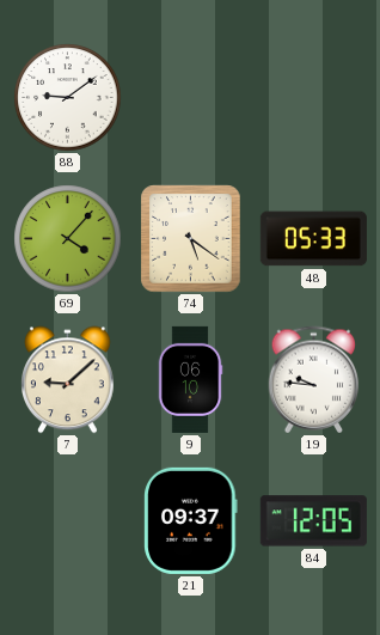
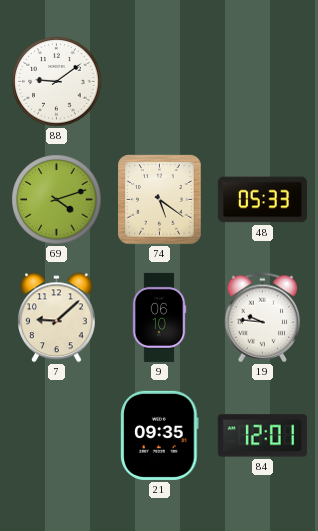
69: 4:07 -> 4:12 (57, 200)
21: 09:37 -> 09:35 (160, 435)
84: 12:05 -> 12:01 (262, 436)
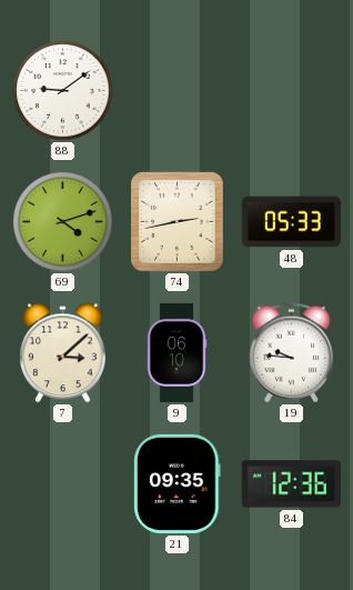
74: 5:21 -> 2:43 (178, 222)
7: 9:08 -> 3:08 (63, 353)
84: 12:01 -> 12:36 (291, 484)
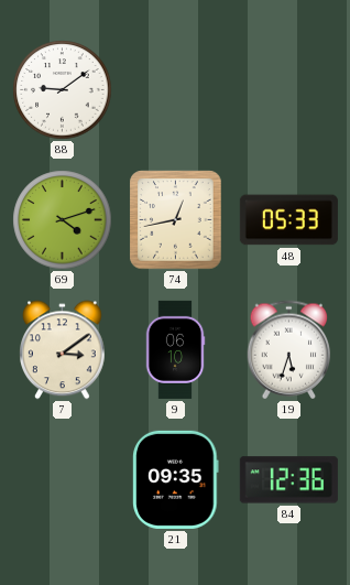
74: 2:43 -> 12:43 (176, 220)
7: 3:08 -> 3:09 (63, 350)
19: 9:46 -> 5:33 (289, 350)
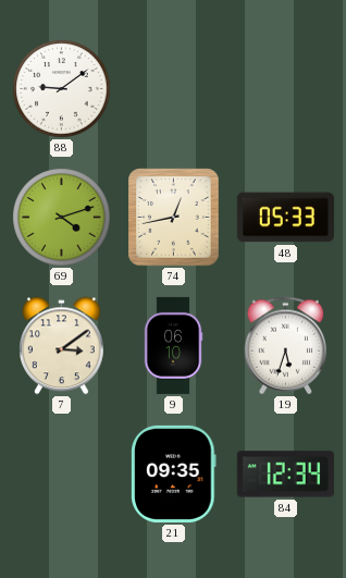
84: 12:36 -> 12:34 (285, 475)
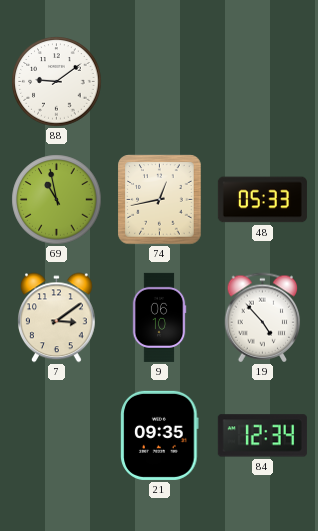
69: 4:12 -> 10:58 (57, 200)
19: 5:33 -> 4:53 (263, 318)
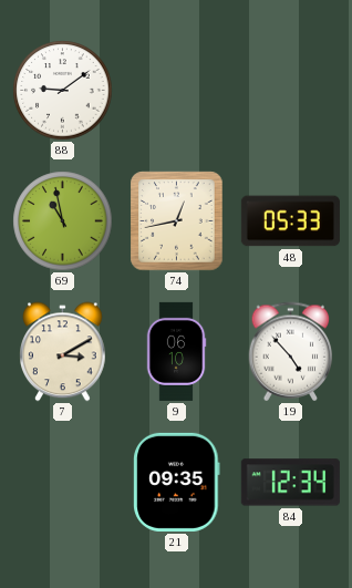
7: 3:09 -> 3:10 (63, 352)
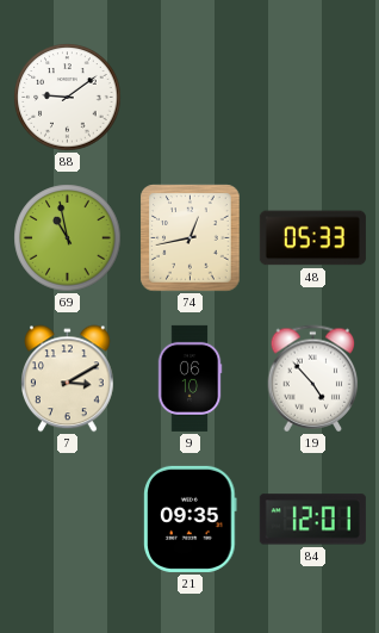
84: 12:34 -> 12:01 (312, 520)
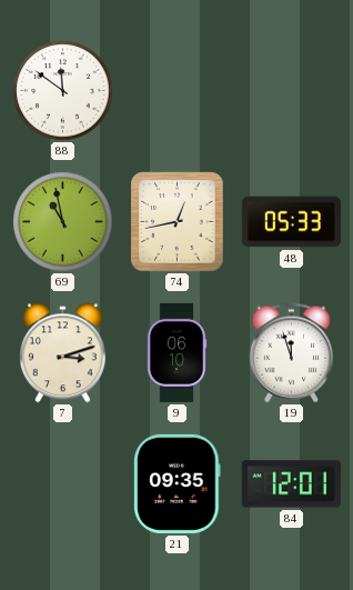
88: 9:09 -> 11:51 (63, 91)
7: 3:10 -> 3:12 (63, 353)
19: 4:53 -> 11:57 (292, 353)
